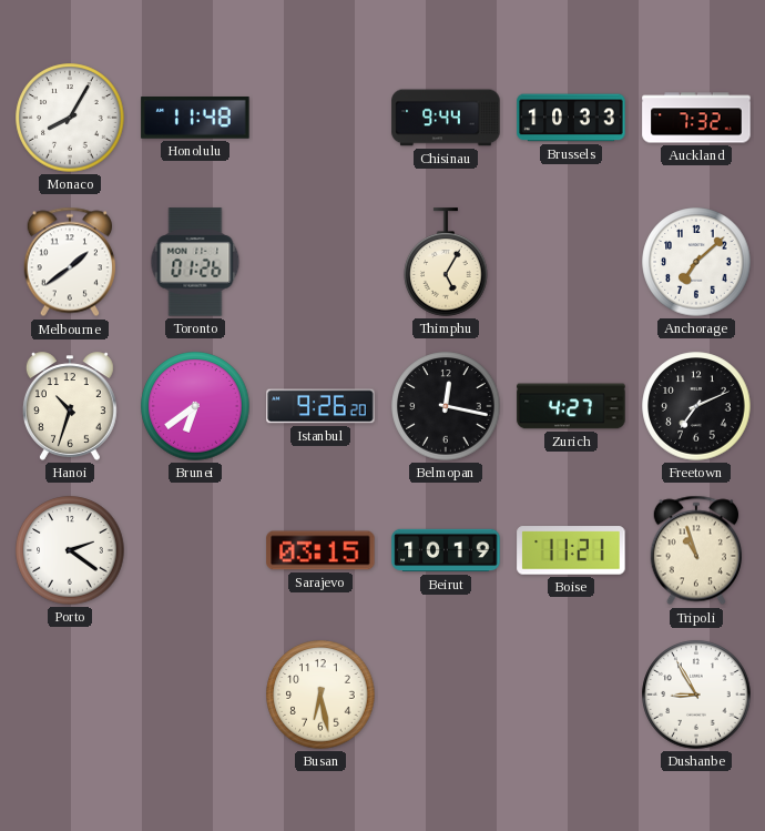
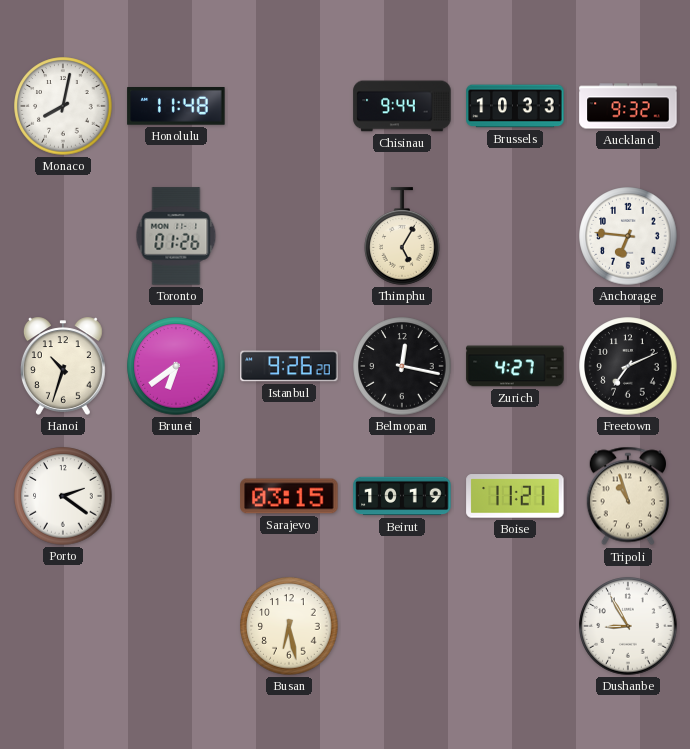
Monaco: 8:05 -> 8:02 (63, 106)
Auckland: 7:32 -> 9:32 (628, 106)
Melbourne: 1:39 -> none (70, 262)
Anchorage: 7:08 -> 6:46 (628, 236)
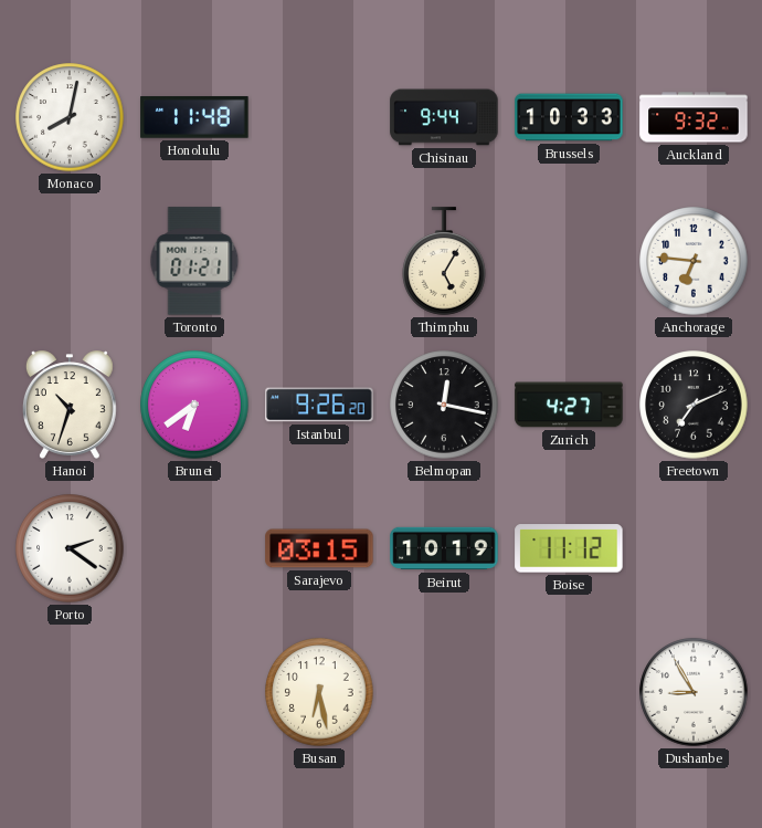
Toronto: 01:26 -> 01:21 (194, 261)
Boise: 11:21 -> 11:12 (569, 548)
Tripoli: 10:57 -> none (628, 496)
